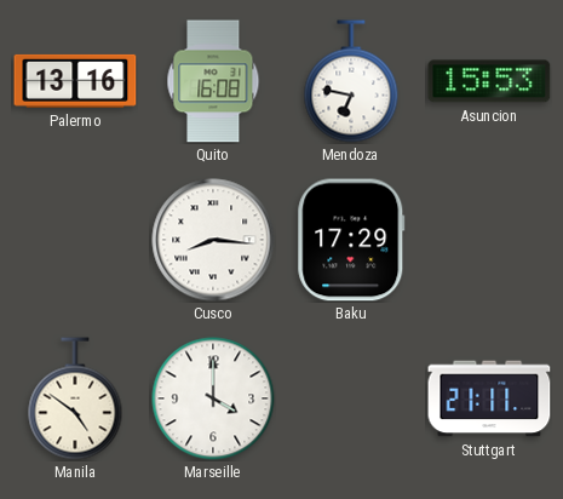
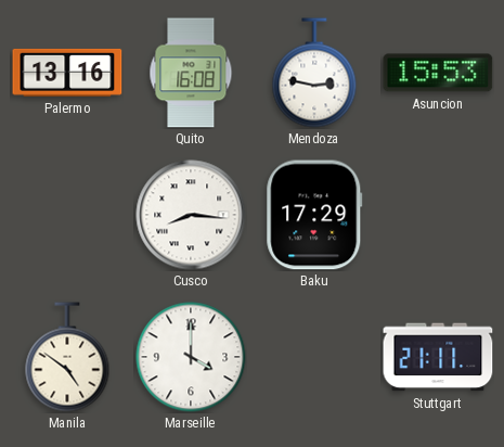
Mendoza: 6:47 -> 2:47 (314, 73)
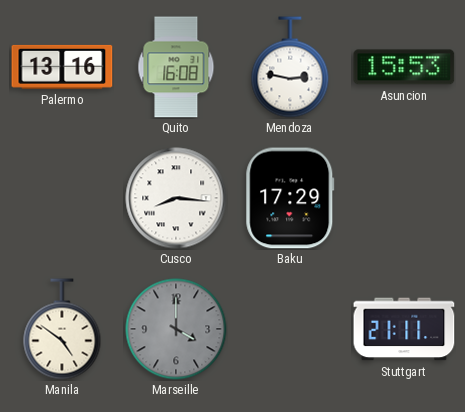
Marseille dial: white -> grey (176, 329)
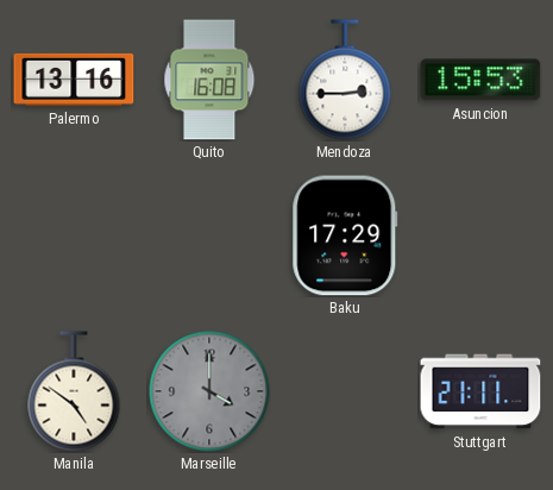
Mendoza: 2:47 -> 2:45 (345, 80)
Cusco: 8:16 -> none (176, 198)
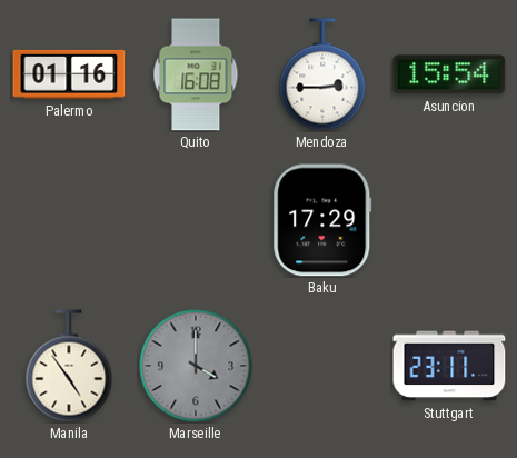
Palermo: 13:16 -> 01:16 (69, 74)
Asuncion: 15:53 -> 15:54 (449, 74)
Manila: 4:51 -> 4:54 (69, 366)
Stuttgart: 21:11 -> 23:11 (449, 366)
